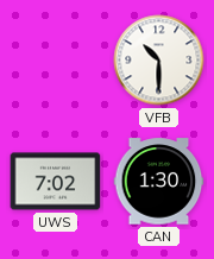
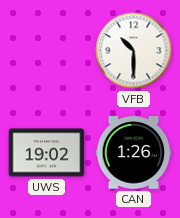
UWS: 7:02 -> 19:02 (47, 153)
CAN: 1:30 -> 1:26 (134, 153)
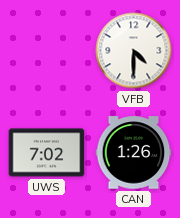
VFB: 10:30 -> 4:30 (134, 51)
UWS: 19:02 -> 7:02 (47, 153)
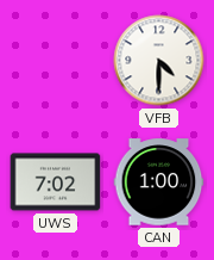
CAN: 1:26 -> 1:00 (159, 182)
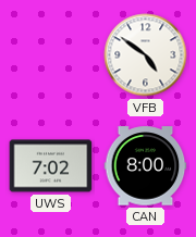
VFB: 4:30 -> 4:51 (146, 55)
CAN: 1:00 -> 8:00 (146, 166)
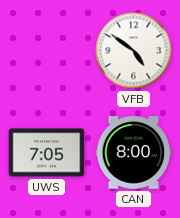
UWS: 7:02 -> 7:05 (47, 153)
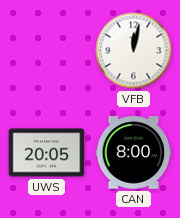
VFB: 4:51 -> 12:02 (134, 51)
UWS: 7:05 -> 20:05 (47, 153)
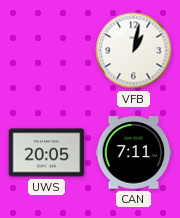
VFB: 12:02 -> 1:02 (134, 51)
CAN: 8:00 -> 7:11 (134, 153)
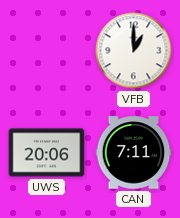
VFB: 1:02 -> 1:00 (134, 51)
UWS: 20:05 -> 20:06 (47, 153)
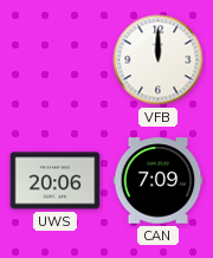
VFB: 1:00 -> 12:00 (159, 60)
CAN: 7:11 -> 7:09 (159, 181)
